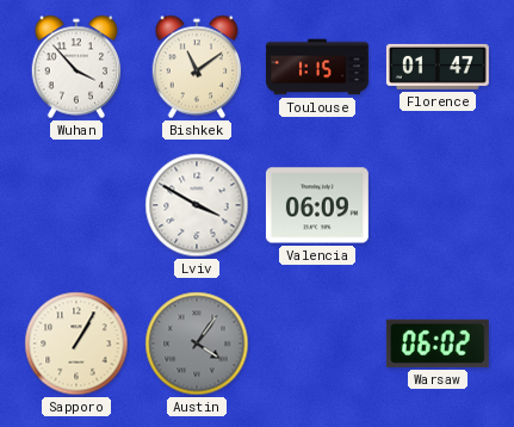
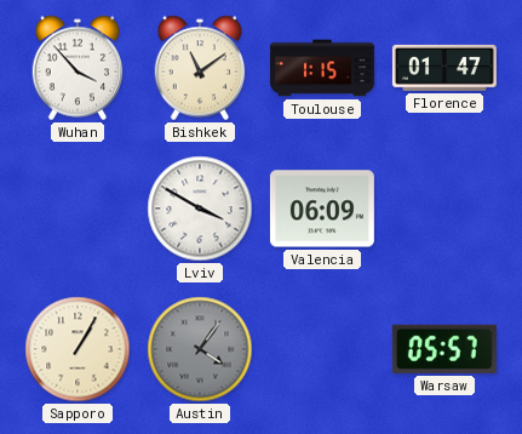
Warsaw: 06:02 -> 05:57 (444, 349)
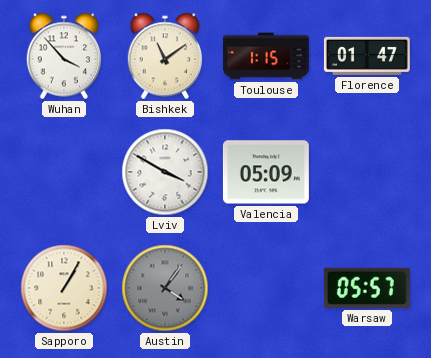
Valencia: 06:09 -> 05:09 (266, 172)
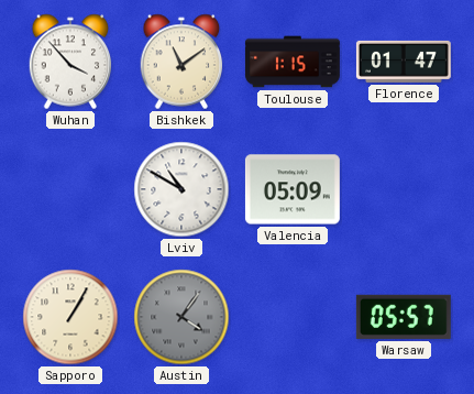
Lviv: 3:50 -> 10:50 (181, 189)
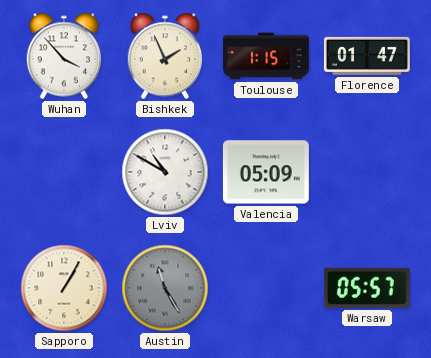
Bishkek: 11:09 -> 1:56 (165, 56)
Austin: 4:06 -> 11:25 (165, 288)
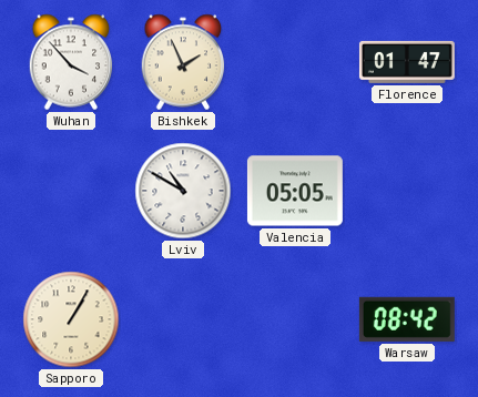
Toulouse: 1:15 -> none (266, 56)
Valencia: 05:09 -> 05:05 (295, 191)
Austin: 11:25 -> none (165, 288)
Warsaw: 05:57 -> 08:42 (407, 319)
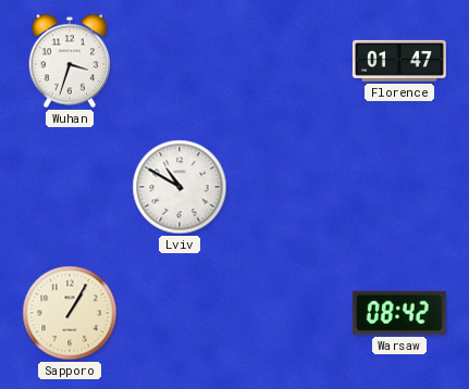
Wuhan: 3:53 -> 3:33 (70, 61)
Bishkek: 1:56 -> none (183, 62)
Valencia: 05:05 -> none (295, 191)
